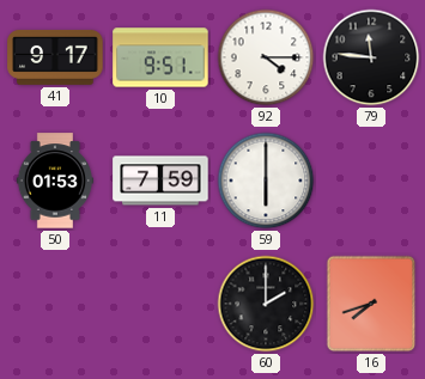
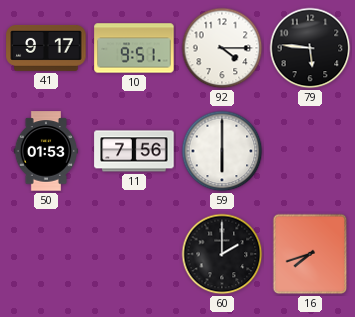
79: 11:46 -> 5:46 (310, 48)
11: 7:59 -> 7:56 (134, 151)
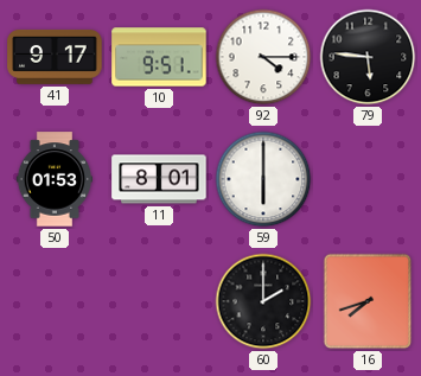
11: 7:56 -> 8:01 (159, 179)
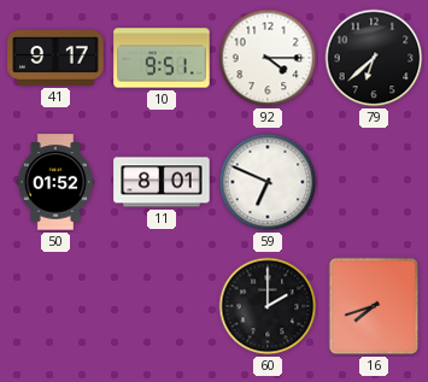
79: 5:46 -> 6:38 (374, 58)
50: 01:53 -> 01:52 (54, 182)
59: 6:00 -> 6:49 (268, 182)
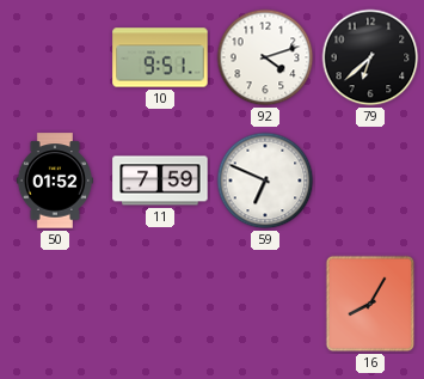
41: 9:17 -> none (55, 58)
92: 4:15 -> 4:12 (265, 57)
11: 8:01 -> 7:59 (160, 181)
60: 2:00 -> none (268, 306)
16: 7:42 -> 8:05 (370, 304)
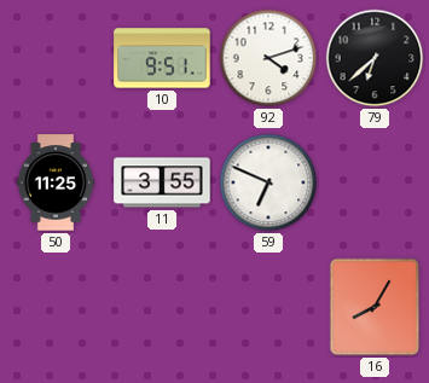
50: 01:52 -> 11:25 (54, 182)
11: 7:59 -> 3:55 (162, 182)
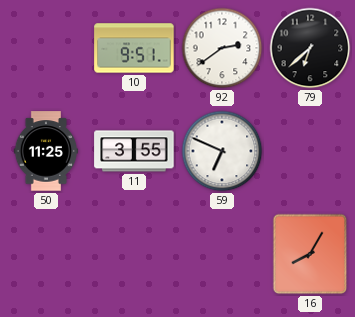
92: 4:12 -> 2:39 (222, 48)
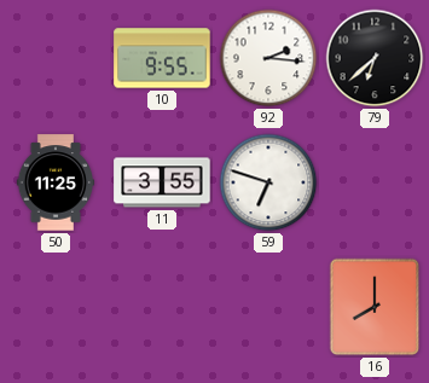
10: 9:51 -> 9:55 (162, 58)
92: 2:39 -> 2:16 (268, 58)
59: 6:49 -> 6:48 (268, 182)
16: 8:05 -> 8:00 (375, 307)
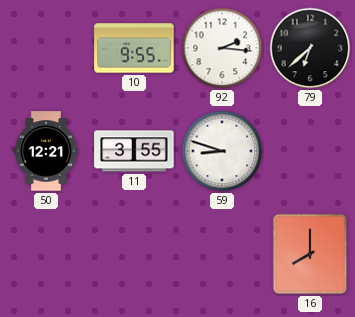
50: 11:25 -> 12:21 (45, 151)
59: 6:48 -> 8:48 (222, 151)
